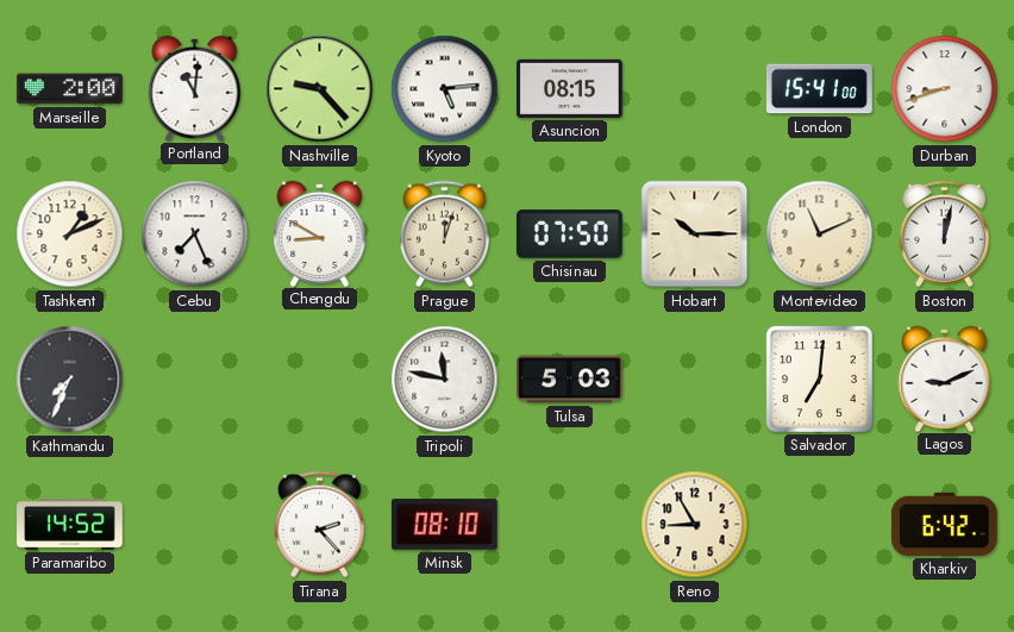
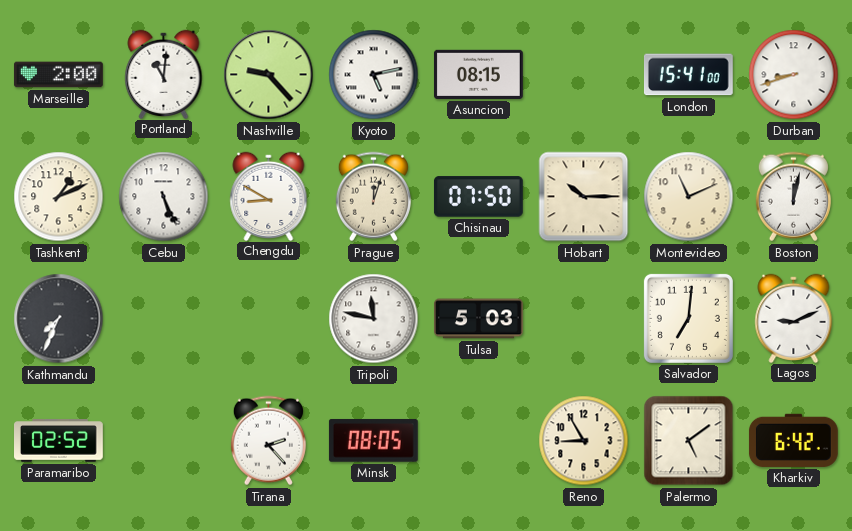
Kyoto: 5:14 -> 5:13 (374, 75)
Cebu: 7:26 -> 5:26 (164, 197)
Paramaribo: 14:52 -> 02:52 (59, 441)
Minsk: 08:10 -> 08:05 (373, 441)
Palermo: none -> 5:09 (689, 441)
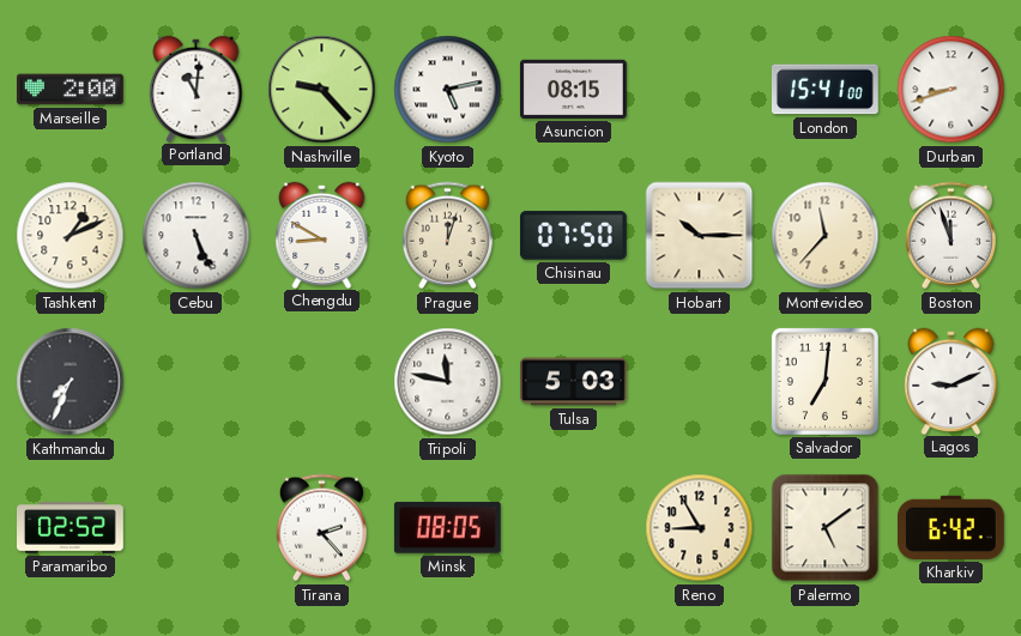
Montevideo: 11:11 -> 11:37 (826, 236)
Boston: 12:02 -> 11:57 (950, 236)
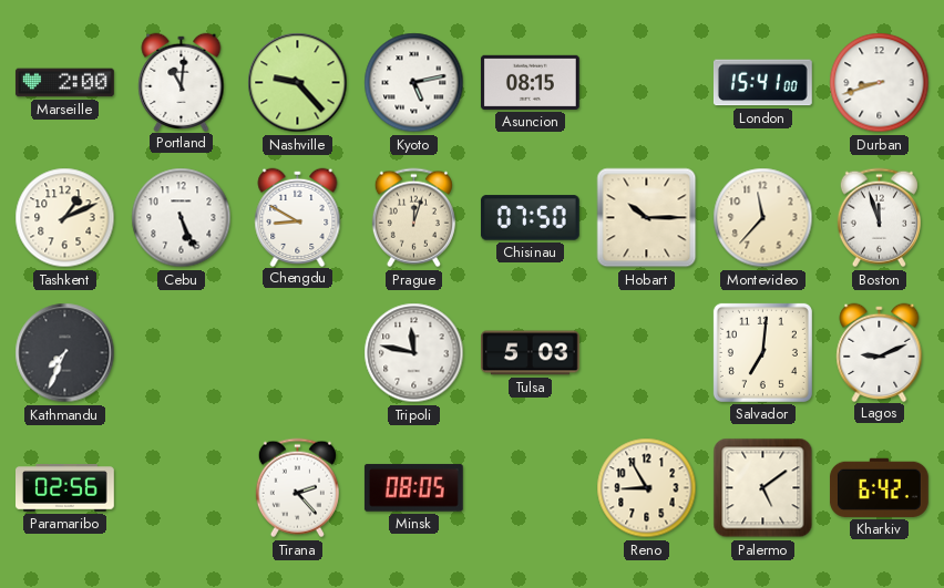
Paramaribo: 02:52 -> 02:56 (65, 488)
